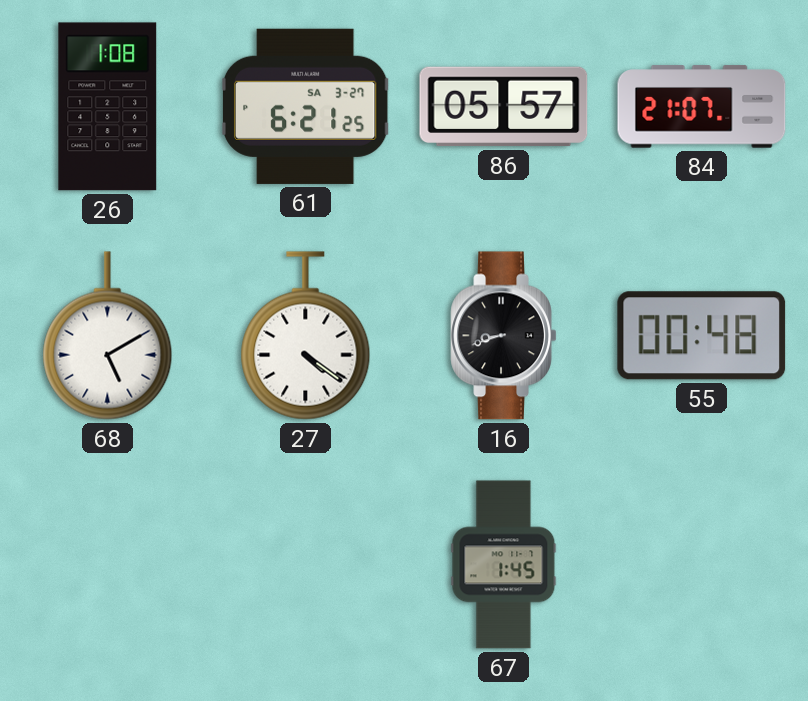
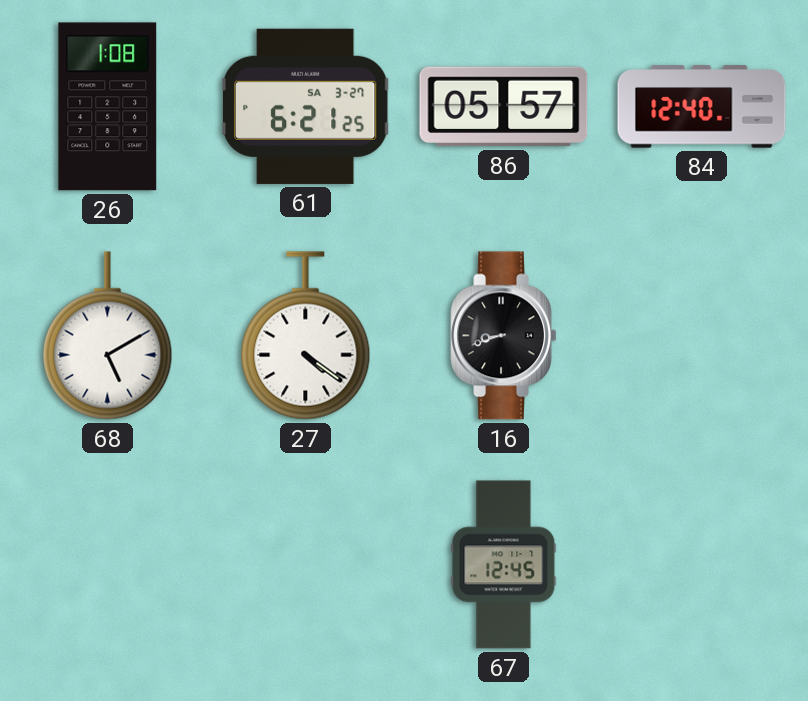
84: 21:07 -> 12:40 (702, 107)
55: 00:48 -> none (702, 336)
67: 1:45 -> 12:45 (504, 565)
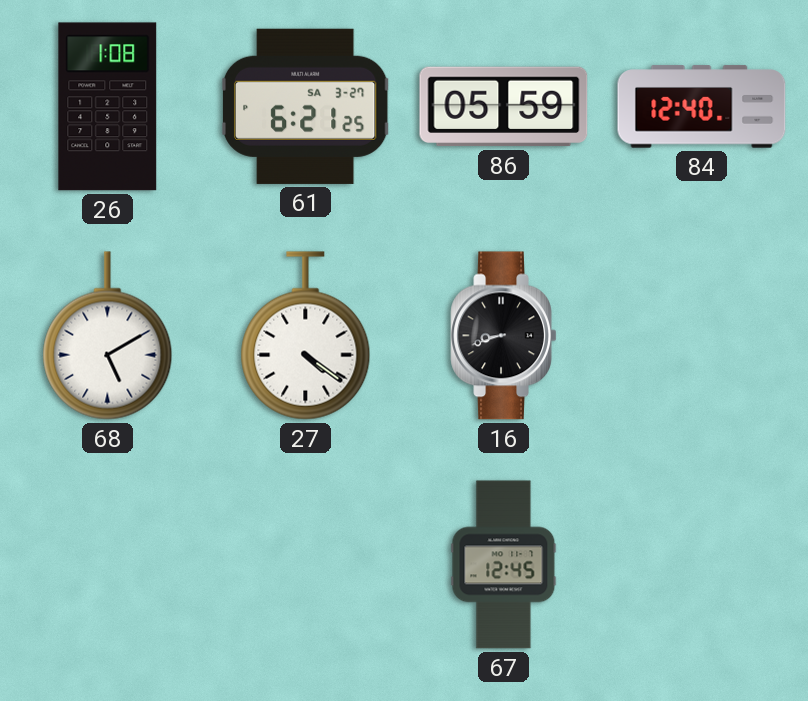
86: 05:57 -> 05:59 (504, 107)
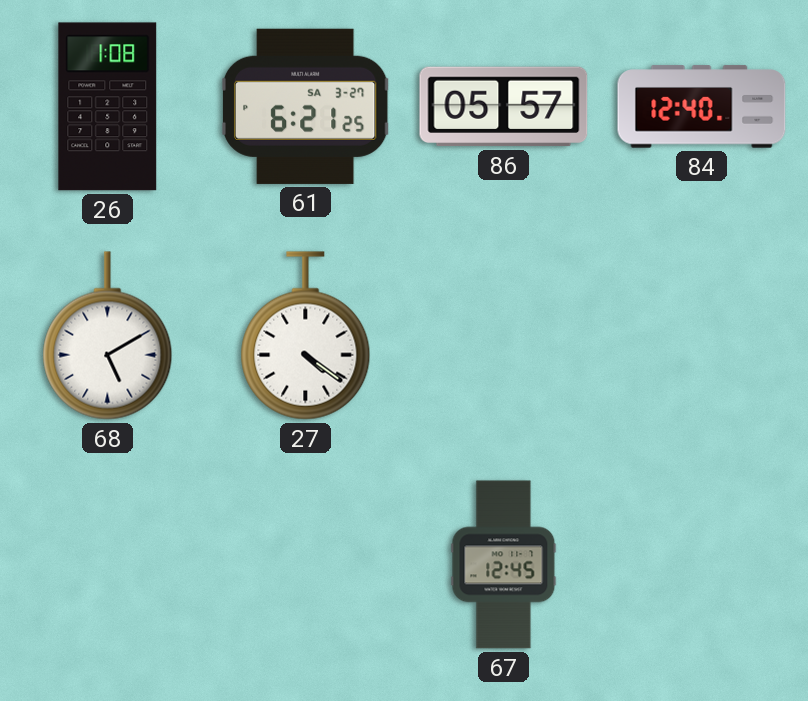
86: 05:59 -> 05:57 (504, 107)
16: 8:42 -> none (504, 336)
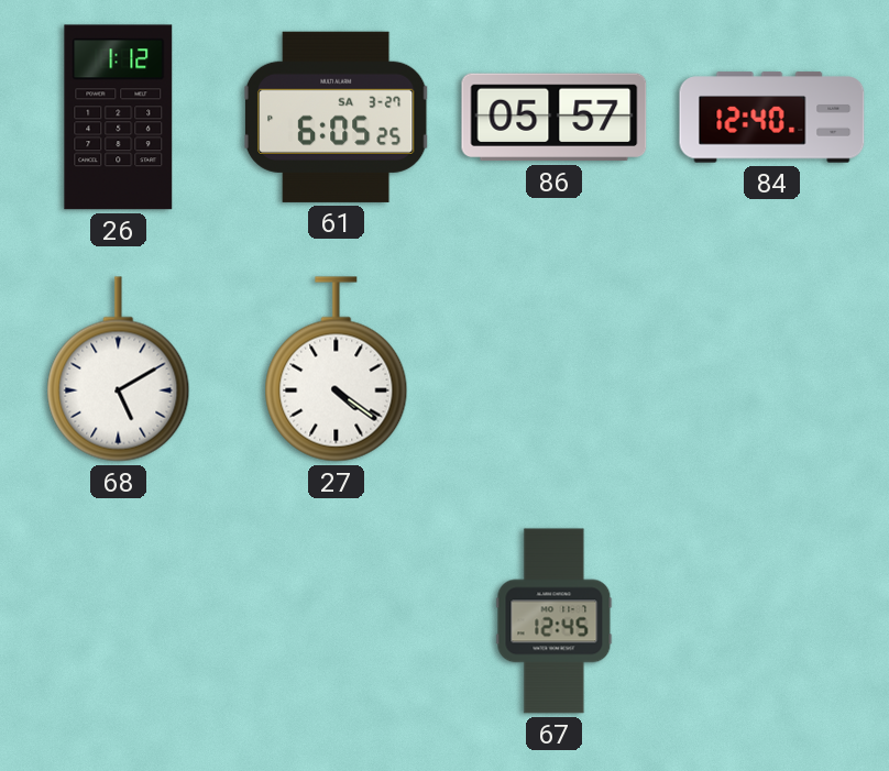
26: 1:08 -> 1:12 (119, 118)
61: 6:21 -> 6:05 (336, 117)
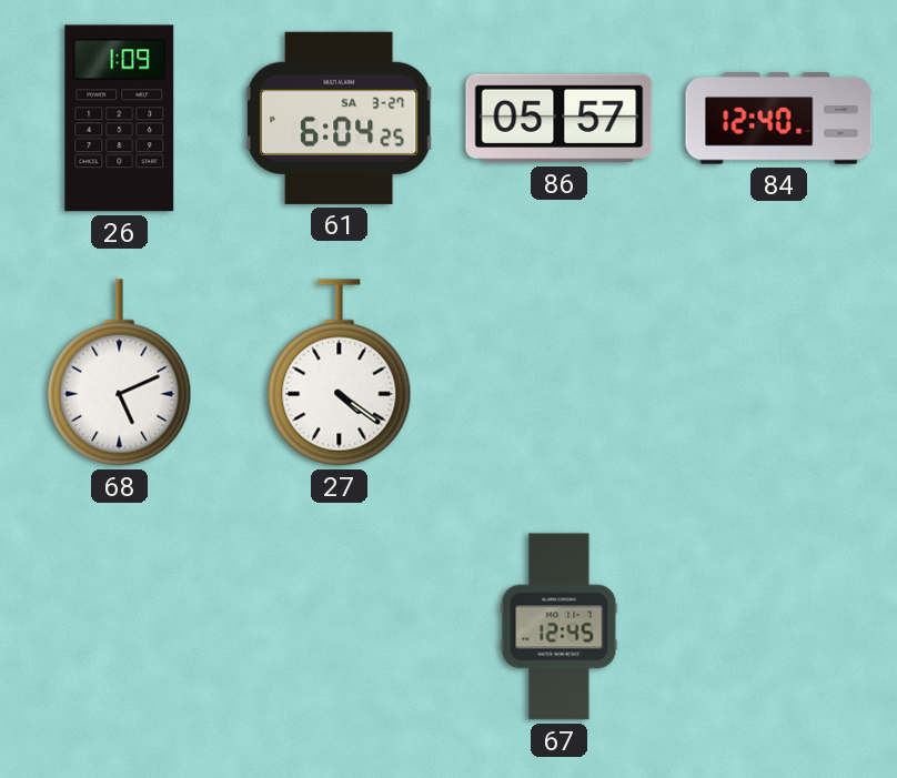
26: 1:12 -> 1:09 (120, 119)
61: 6:05 -> 6:04 (339, 118)
68: 5:10 -> 5:11 (120, 373)
